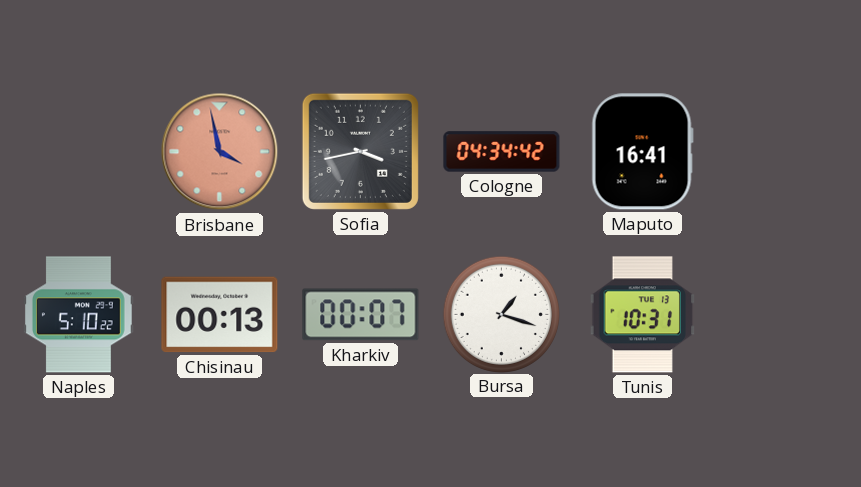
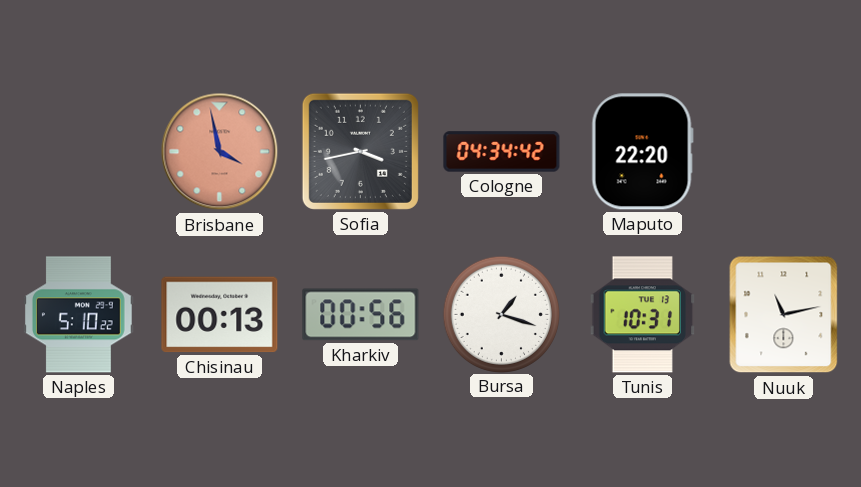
Maputo: 16:41 -> 22:20 (642, 152)
Kharkiv: 00:07 -> 00:56 (361, 315)
Nuuk: none -> 11:13 (784, 315)
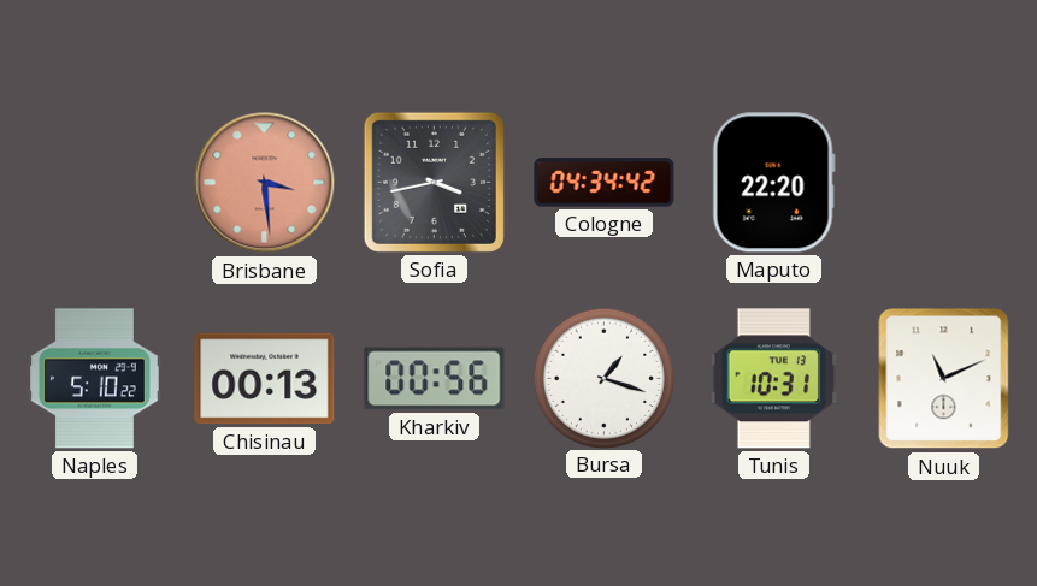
Brisbane: 3:58 -> 3:29 (265, 183)
Nuuk: 11:13 -> 11:11 (944, 379)
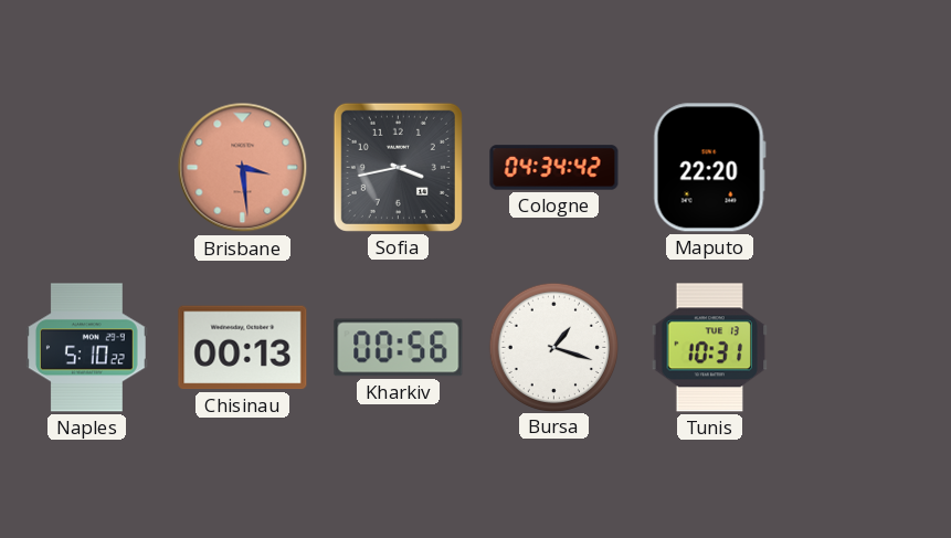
Nuuk: 11:11 -> none (944, 379)
